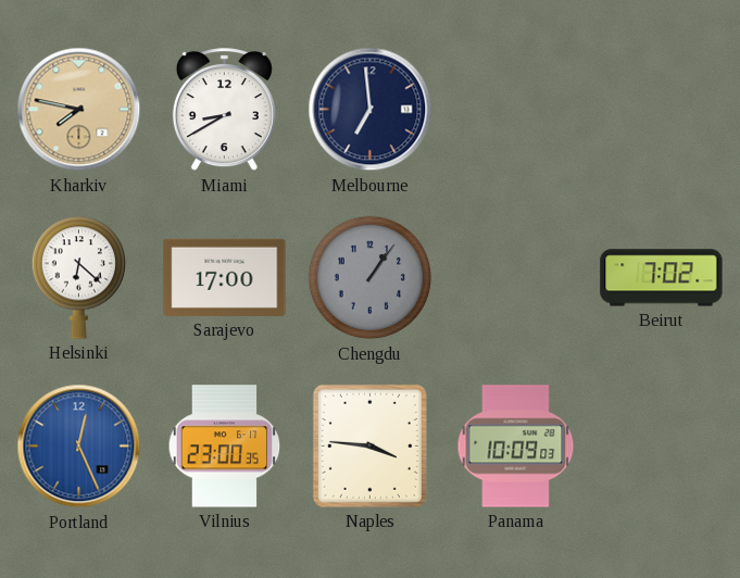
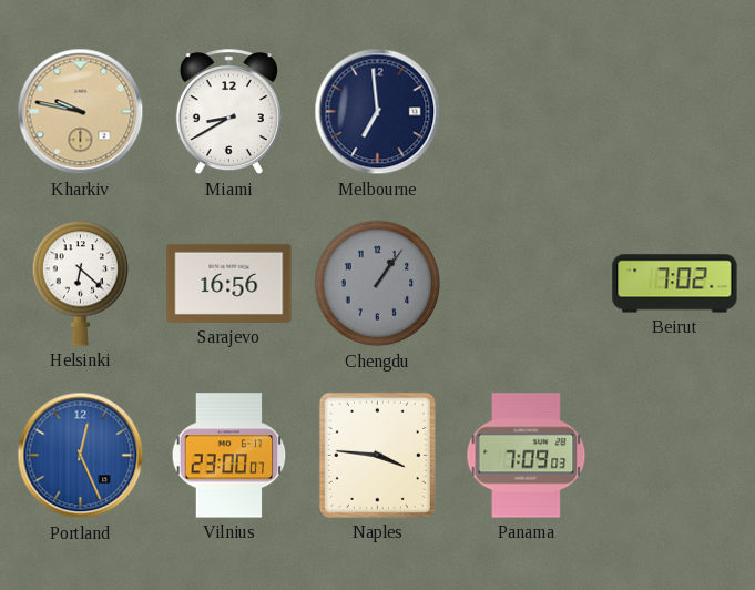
Kharkiv: 7:47 -> 9:47 (81, 112)
Sarajevo: 17:00 -> 16:56 (229, 283)
Vilnius: 23:00:35 -> 23:00:07 (229, 456)
Panama: 10:09 -> 7:09 (527, 456)
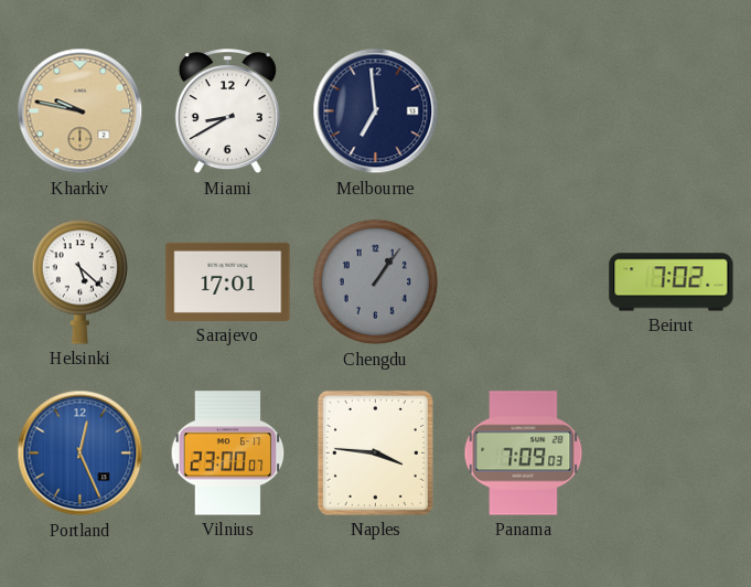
Helsinki: 6:22 -> 5:22 (79, 281)
Sarajevo: 16:56 -> 17:01 (228, 281)
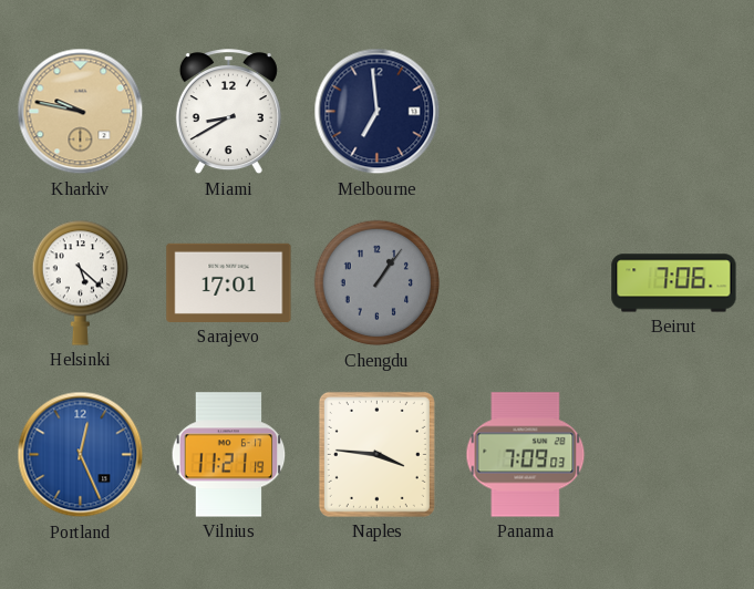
Beirut: 7:02 -> 7:06 (674, 283)
Vilnius: 23:00 -> 11:21 (229, 455)
